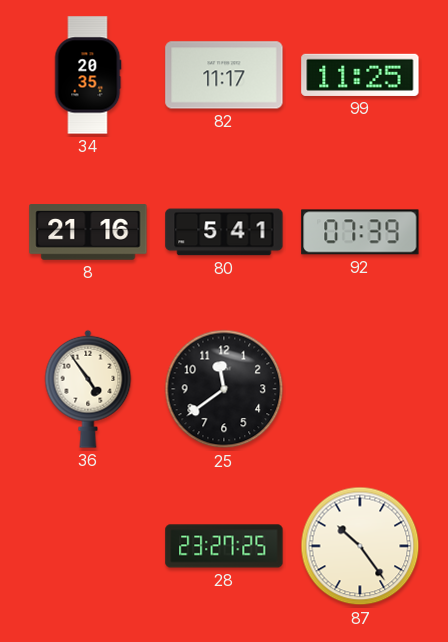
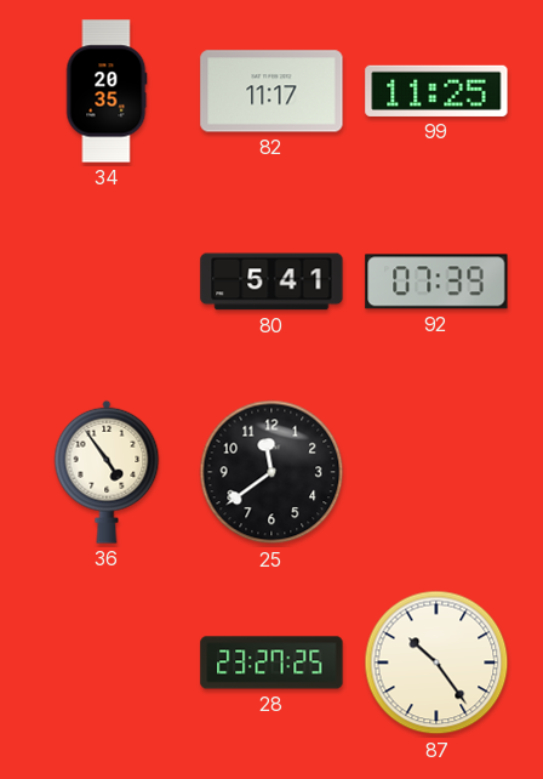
8: 21:16 -> none (88, 232)
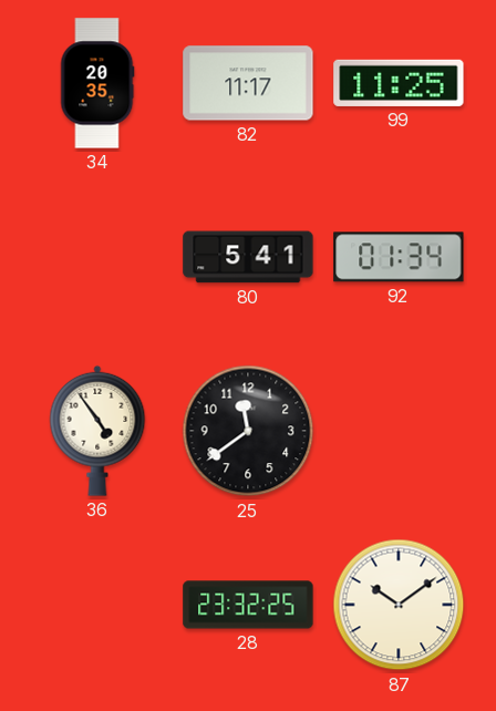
92: 07:39 -> 01:34 (399, 257)
28: 23:27 -> 23:32 (248, 605)
87: 10:24 -> 10:09 (399, 605)
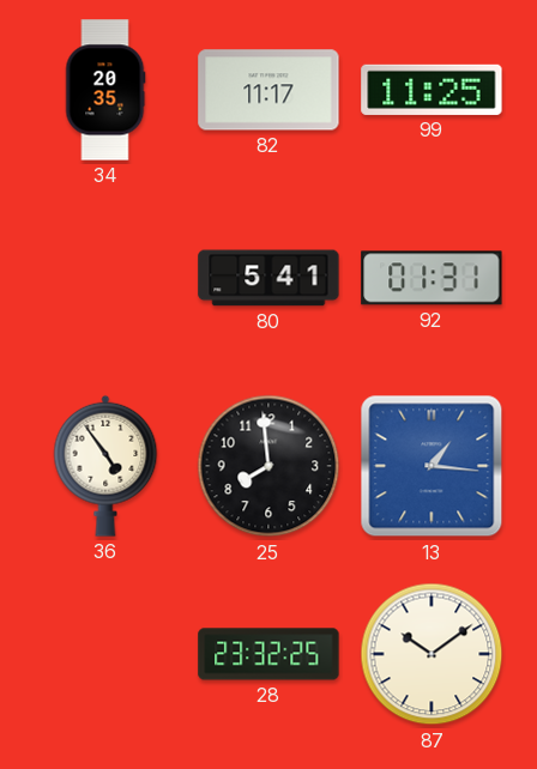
92: 01:34 -> 01:31 (432, 278)
25: 11:39 -> 7:59 (268, 466)
13: none -> 1:16 (432, 466)
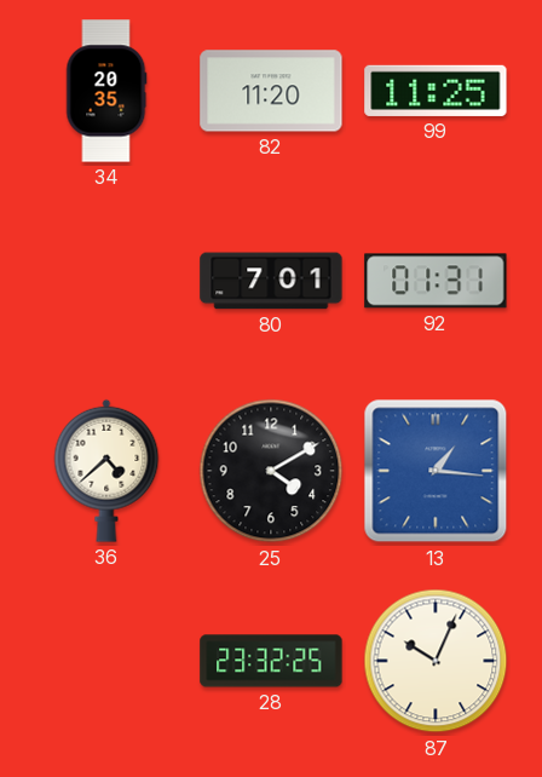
82: 11:17 -> 11:20 (271, 91)
80: 5:41 -> 7:01 (271, 281)
36: 4:54 -> 4:38 (106, 471)
25: 7:59 -> 4:10 (271, 471)
87: 10:09 -> 10:04 (436, 661)
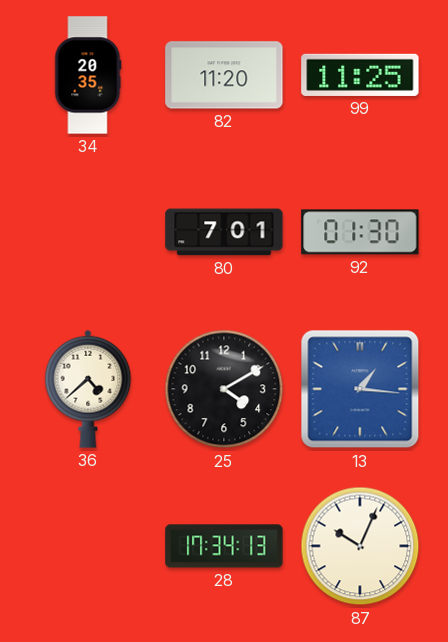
92: 01:31 -> 01:30 (360, 232)
28: 23:32 -> 17:34 (224, 546)
